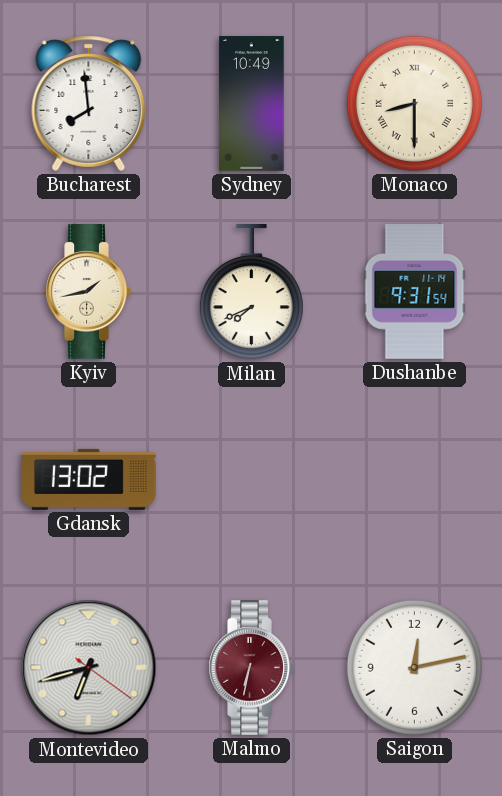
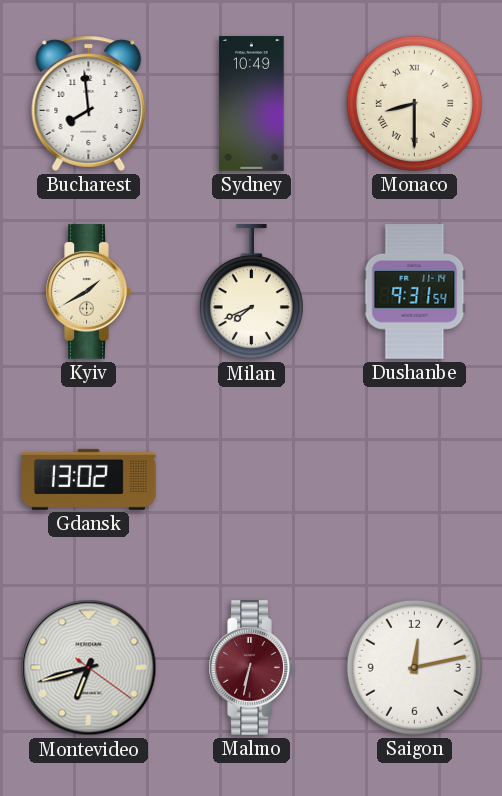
Kyiv: 1:43 -> 1:40 (88, 292)
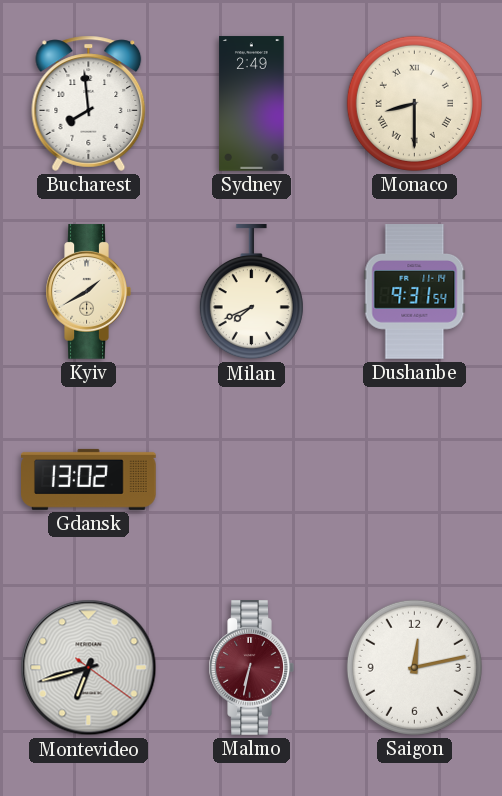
Sydney: 10:49 -> 2:49 (252, 104)
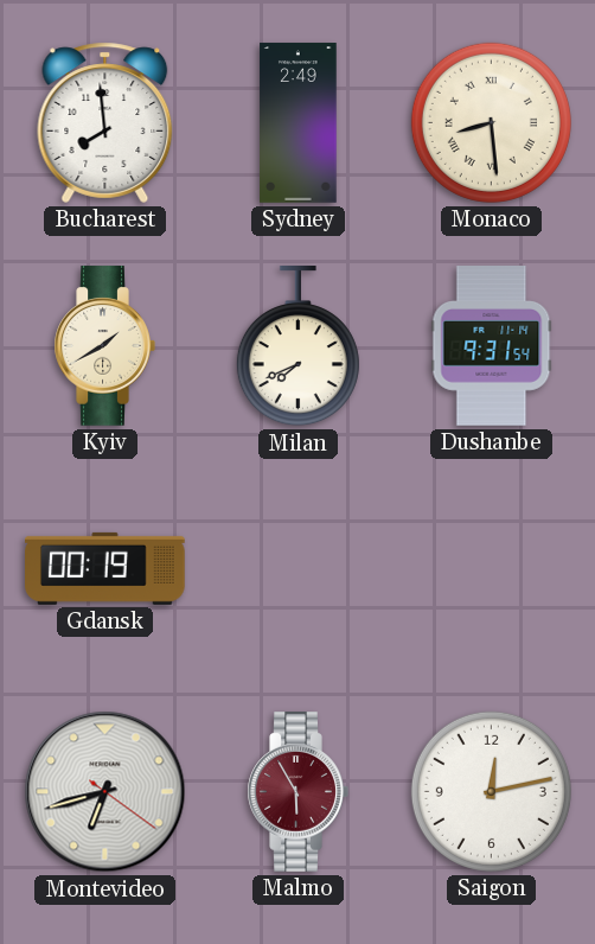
Monaco: 8:30 -> 8:29 (491, 122)
Gdansk: 13:02 -> 00:19 (105, 568)
Malmo: 6:32 -> 5:55 (297, 792)
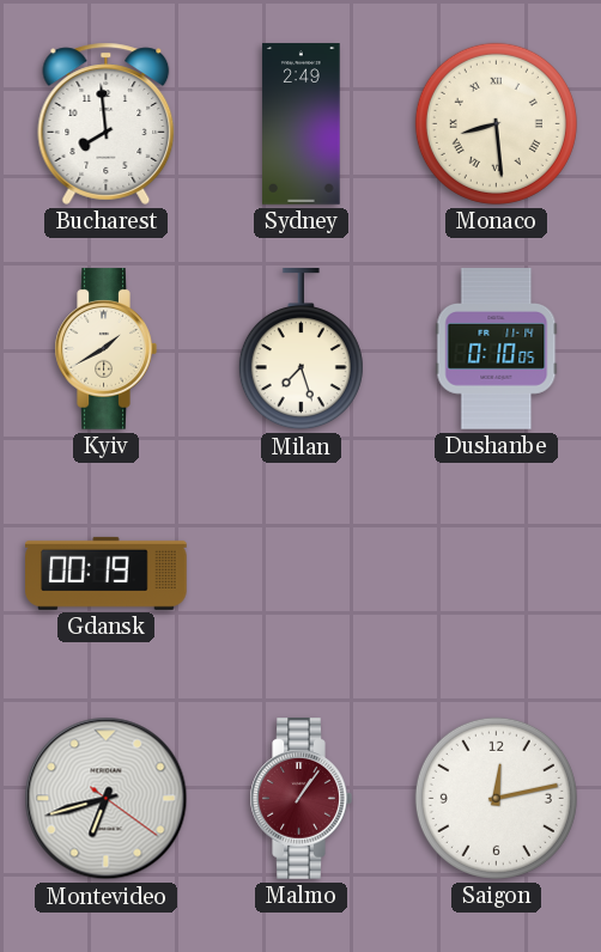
Milan: 7:41 -> 7:27 (300, 350)
Dushanbe: 9:31 -> 0:10 (497, 349)
Malmo: 5:55 -> 1:06 (300, 799)
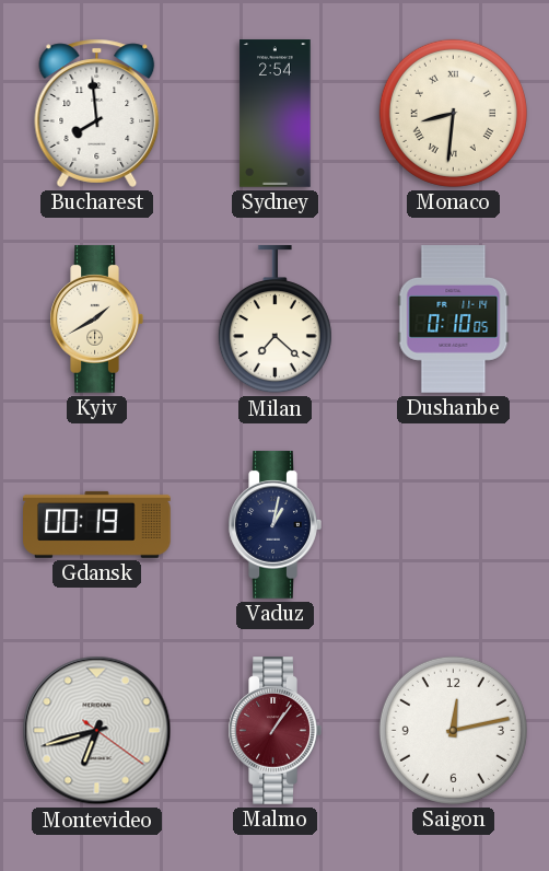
Sydney: 2:49 -> 2:54 (276, 114)
Monaco: 8:29 -> 8:31 (453, 113)
Milan: 7:27 -> 7:22 (274, 321)
Vaduz: none -> 1:02 (274, 525)
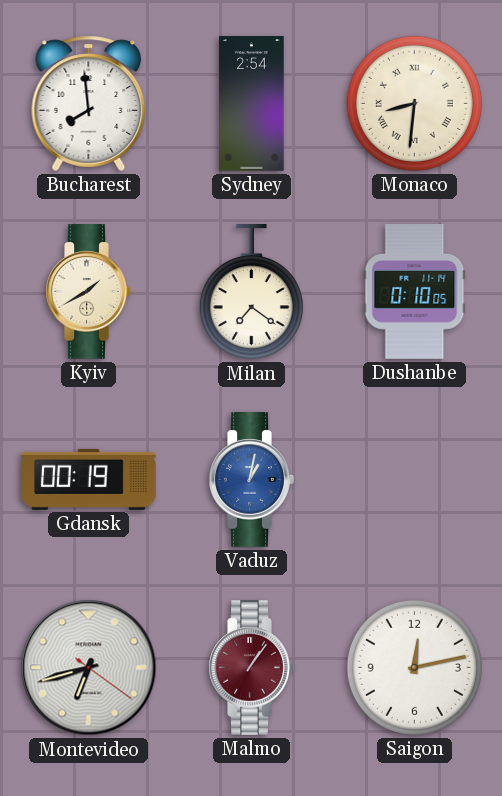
Milan: 7:22 -> 7:21 (251, 293)
Vaduz dial: navy -> blue (251, 480)
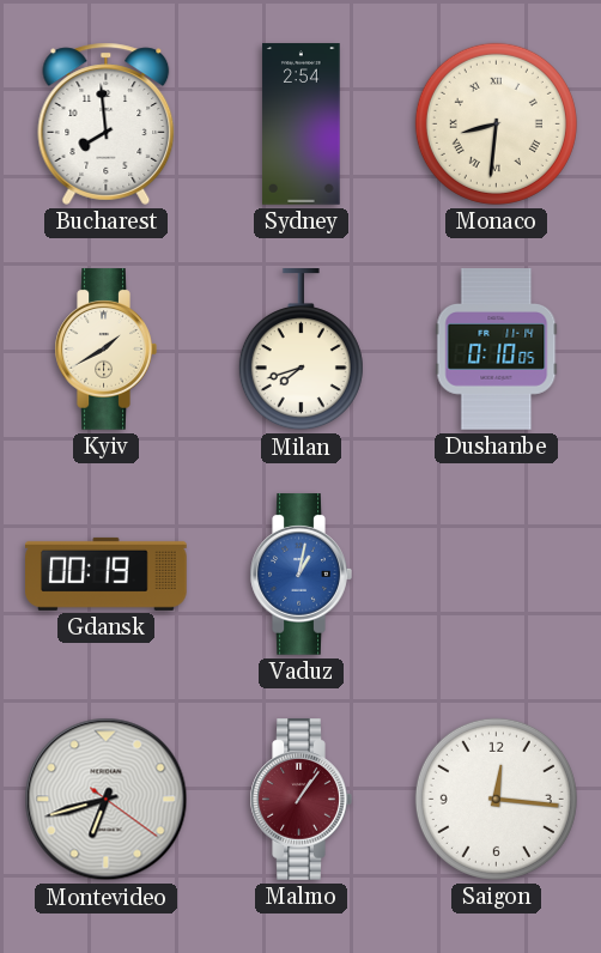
Milan: 7:21 -> 7:42 (300, 351)
Saigon: 12:13 -> 12:16 (496, 799)
